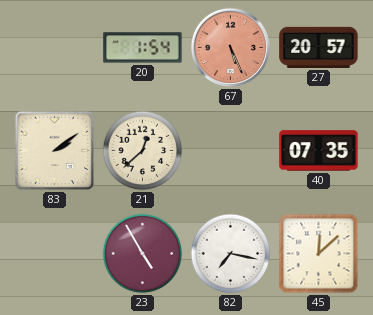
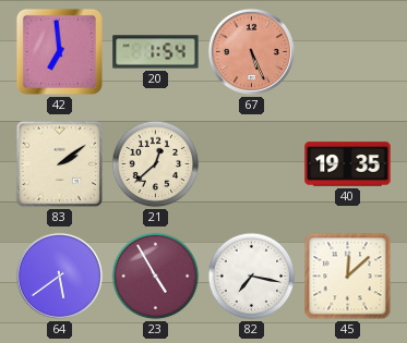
42: none -> 6:59 (59, 51)
27: 20:57 -> none (319, 47)
40: 07:35 -> 19:35 (348, 164)
64: none -> 5:39 (59, 275)
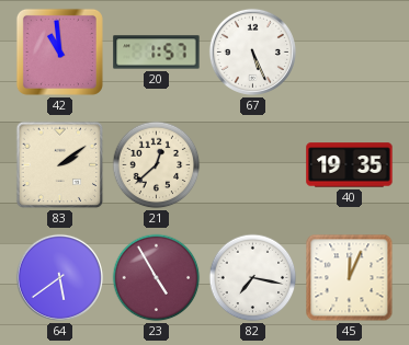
42: 6:59 -> 10:59 (59, 51)
20: 1:54 -> 1:57 (157, 53)
67 dial: salmon -> white (252, 51)
45: 12:08 -> 12:04 (350, 278)
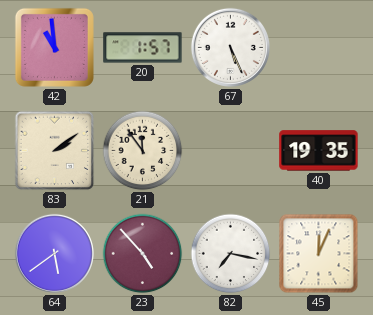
21: 12:38 -> 11:54 (143, 151)
23: 4:55 -> 4:53 (143, 254)
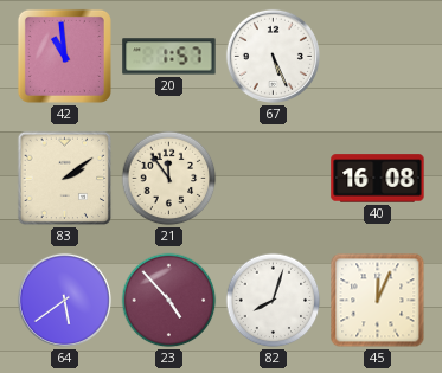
40: 19:35 -> 16:08 (378, 179)
82: 7:17 -> 8:03 (274, 301)
